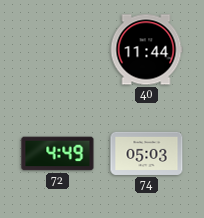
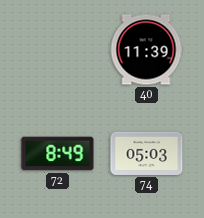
40: 11:44 -> 11:39 (146, 50)
72: 4:49 -> 8:49 (58, 154)
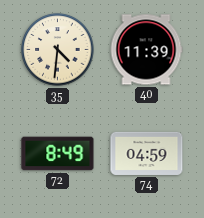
35: none -> 4:31 (58, 50)
74: 05:03 -> 04:59 (147, 153)
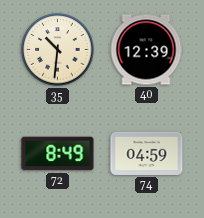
35: 4:31 -> 10:31 (58, 50)
40: 11:39 -> 12:39 (146, 50)
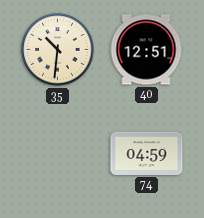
40: 12:39 -> 12:51 (146, 50)
72: 8:49 -> none (58, 154)
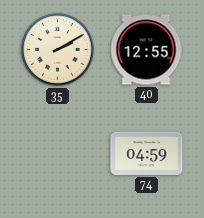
35: 10:31 -> 2:10 (58, 50)
40: 12:51 -> 12:55 (146, 50)
